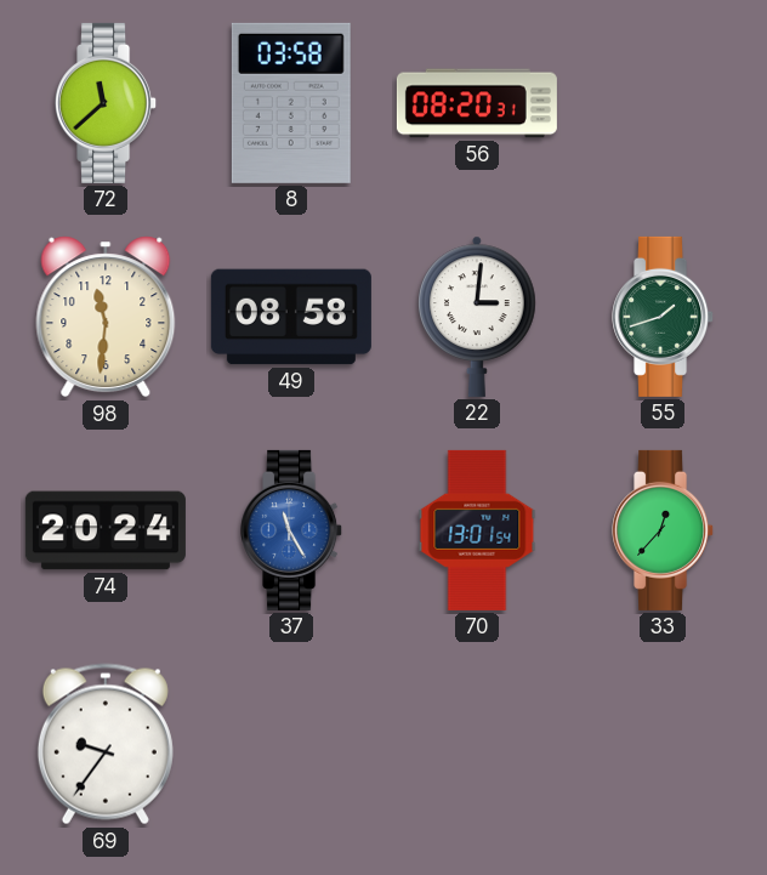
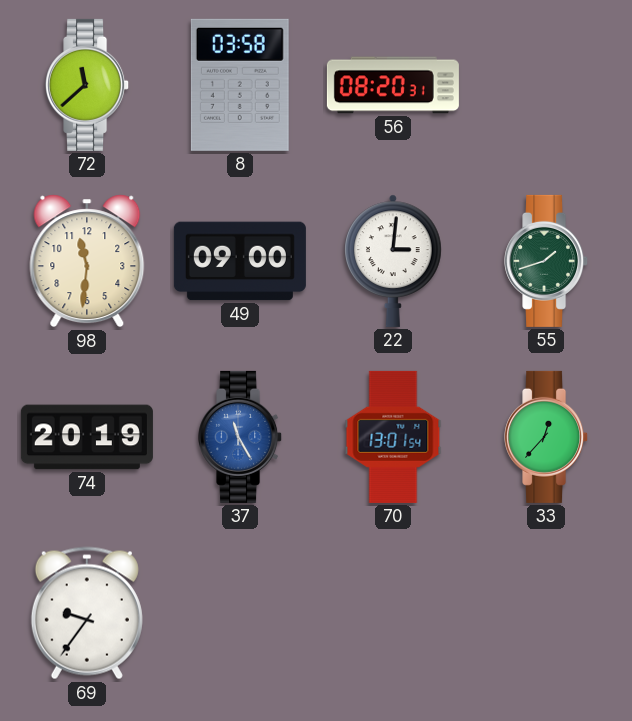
49: 08:58 -> 09:00 (240, 261)
74: 20:24 -> 20:19 (87, 437)
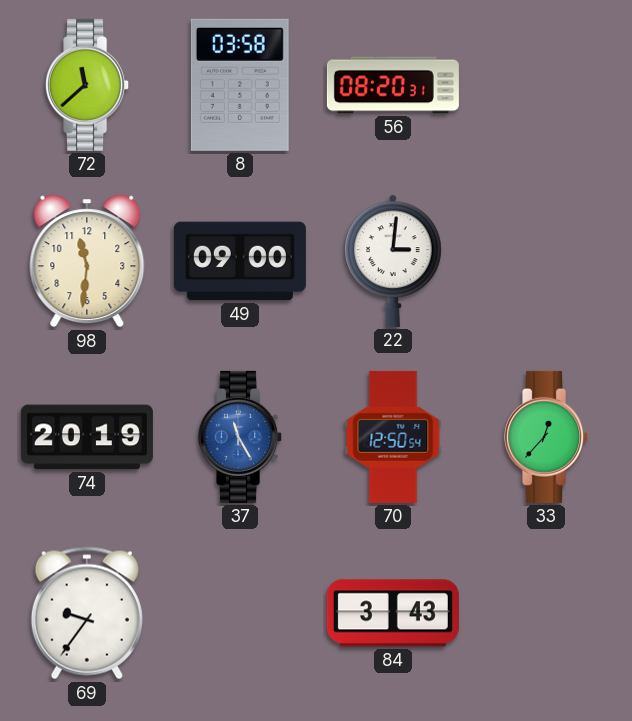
55: 1:42 -> none (547, 261)
70: 13:01 -> 12:50 (393, 437)
84: none -> 3:43 (393, 613)
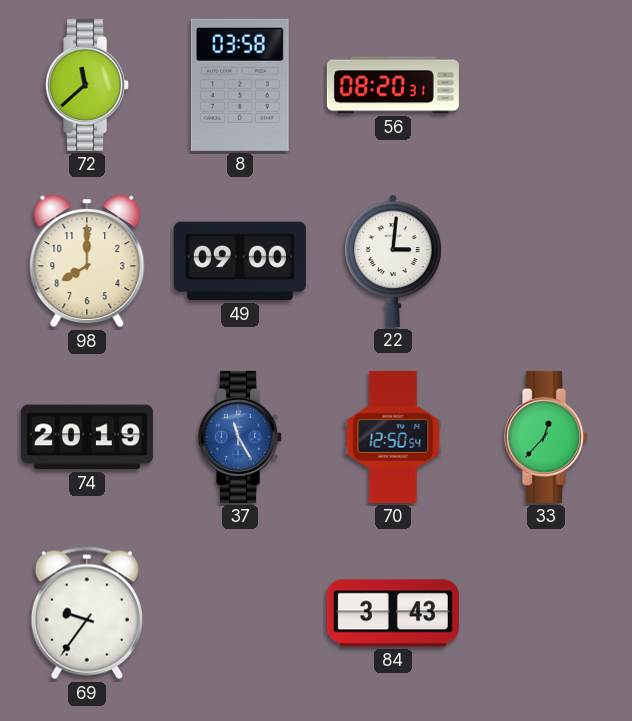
98: 11:31 -> 8:00 (87, 261)
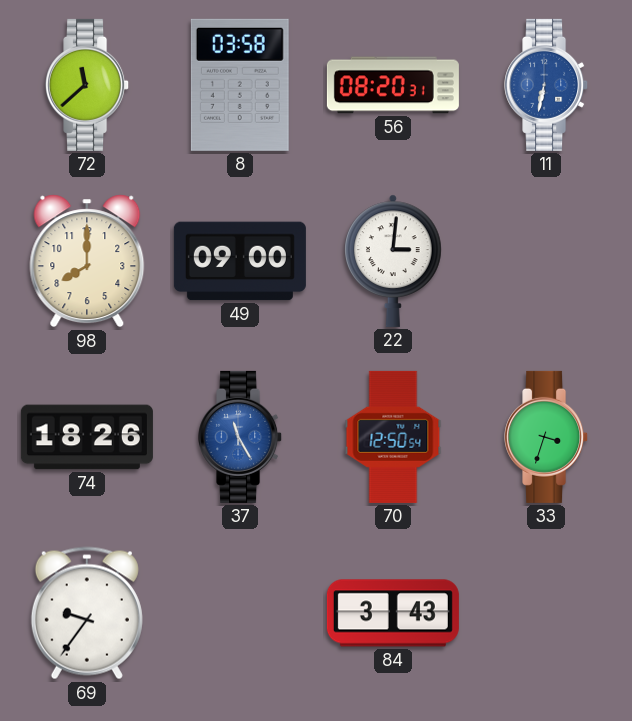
11: none -> 6:32 (547, 85)
74: 20:19 -> 18:26 (87, 437)
33: 12:37 -> 3:33 (547, 437)
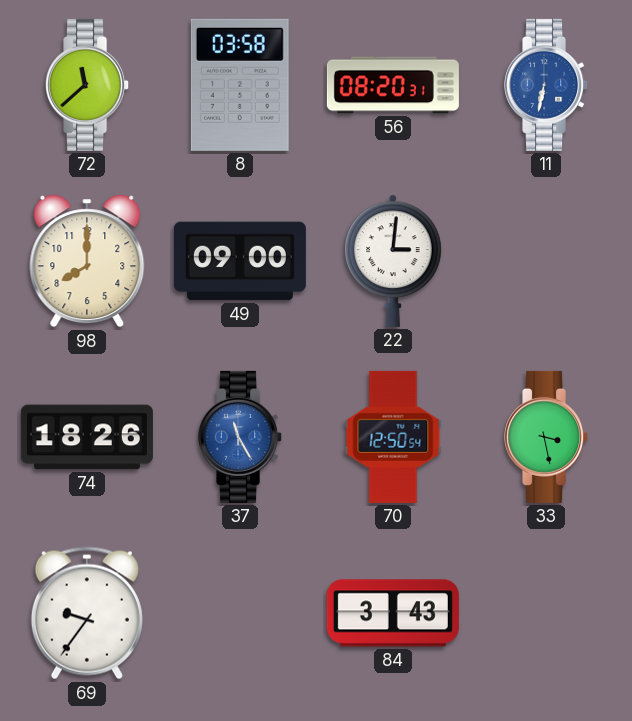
33: 3:33 -> 3:28 (547, 437)
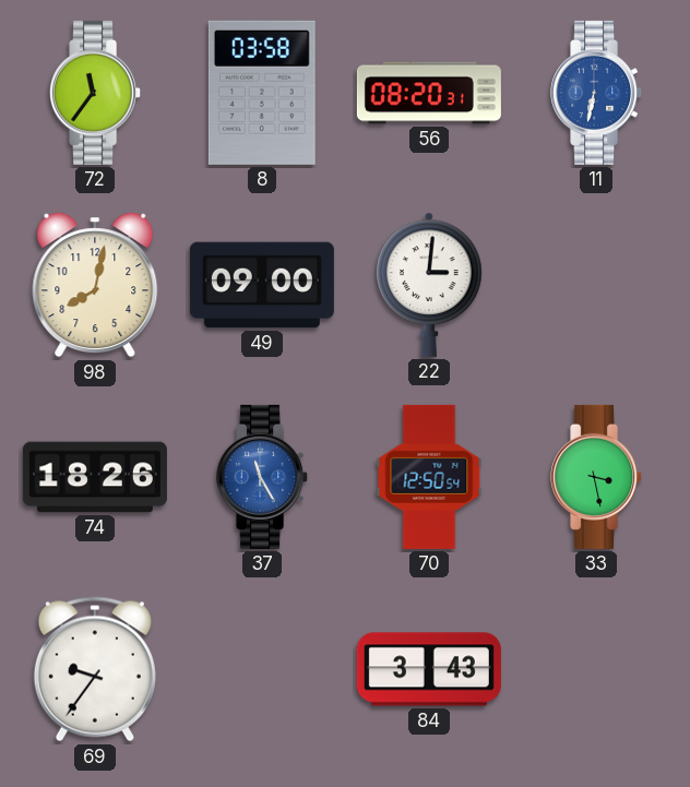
72: 11:38 -> 11:36 (96, 93)
98: 8:00 -> 8:02 (95, 285)
